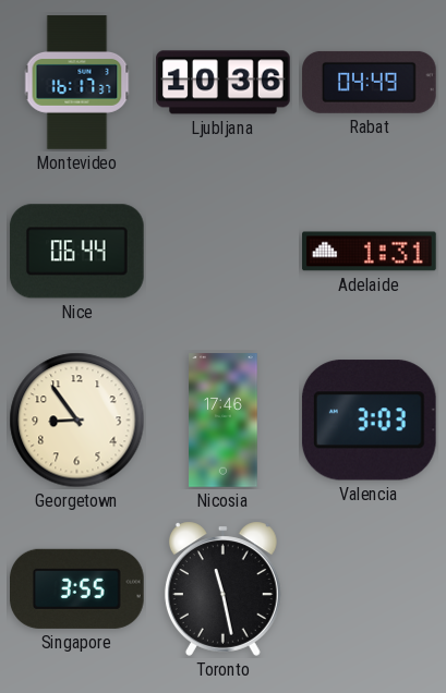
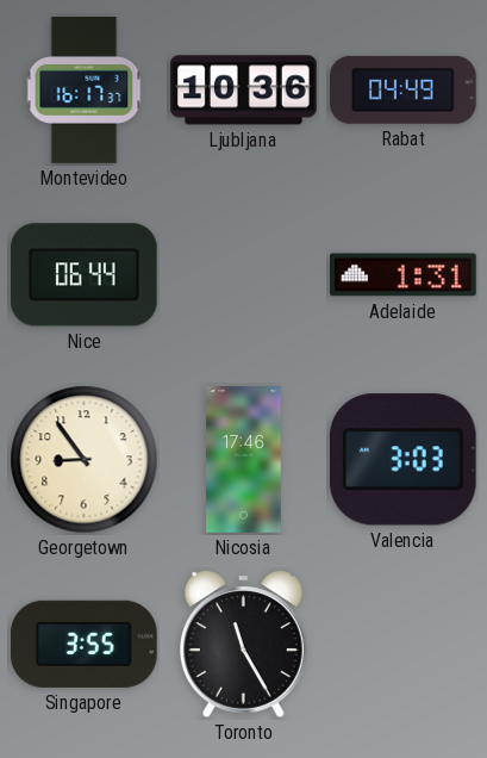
Toronto: 11:28 -> 11:25 (243, 644)
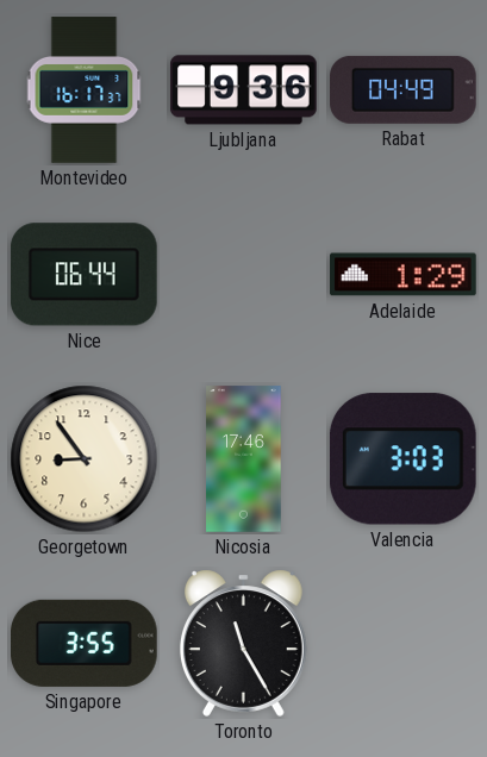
Ljubljana: 10:36 -> 9:36 (244, 90)
Adelaide: 1:31 -> 1:29 (404, 275)
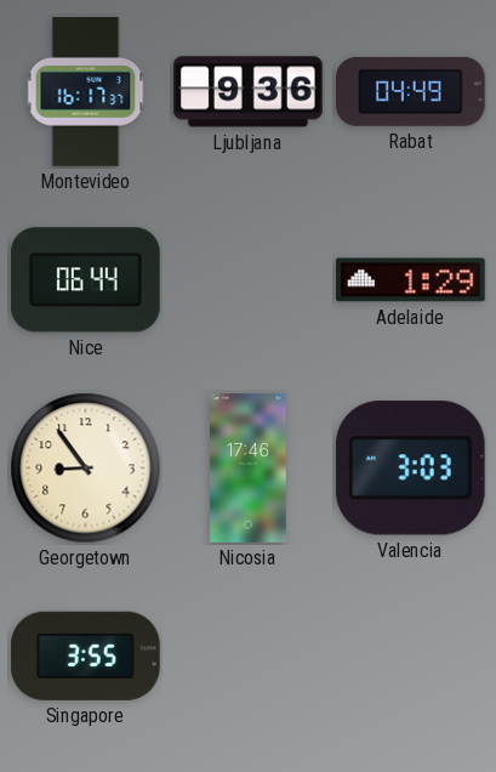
Toronto: 11:25 -> none (243, 643)
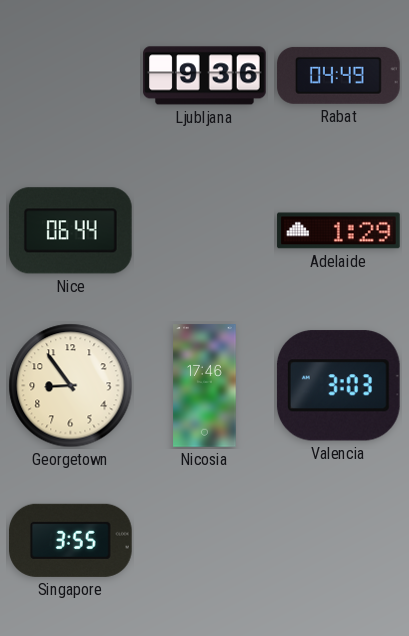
Montevideo: 16:17 -> none (86, 92)
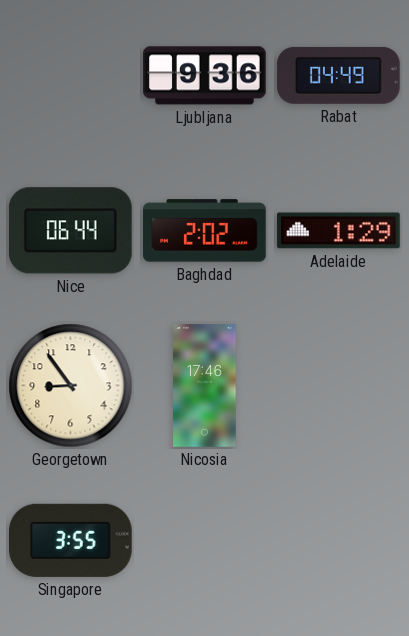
Baghdad: none -> 2:02 (205, 231)
Valencia: 3:03 -> none (338, 386)
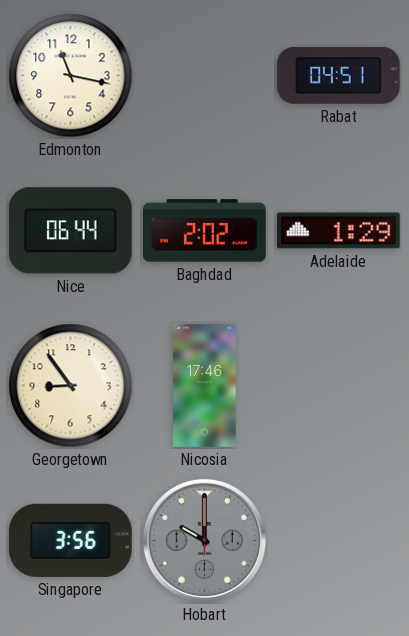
Edmonton: none -> 11:17 (71, 76)
Ljubljana: 9:36 -> none (205, 76)
Rabat: 04:49 -> 04:51 (339, 75)
Singapore: 3:55 -> 3:56 (71, 540)
Hobart: none -> 10:00 (204, 540)
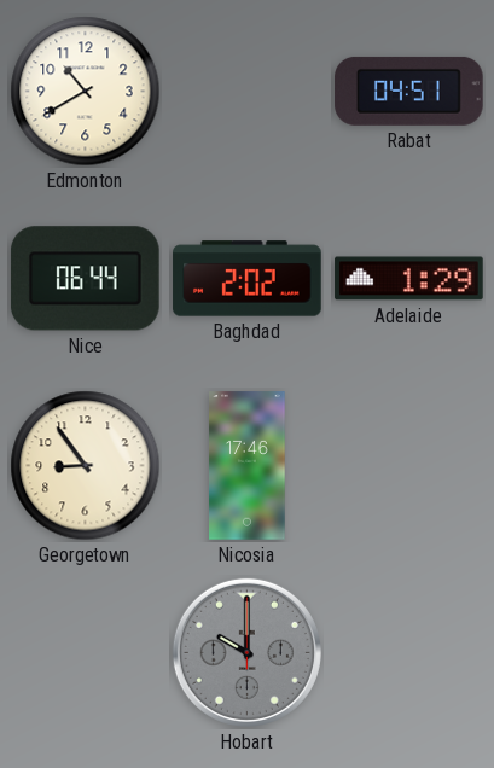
Edmonton: 11:17 -> 10:40 (86, 92)
Singapore: 3:56 -> none (71, 540)
